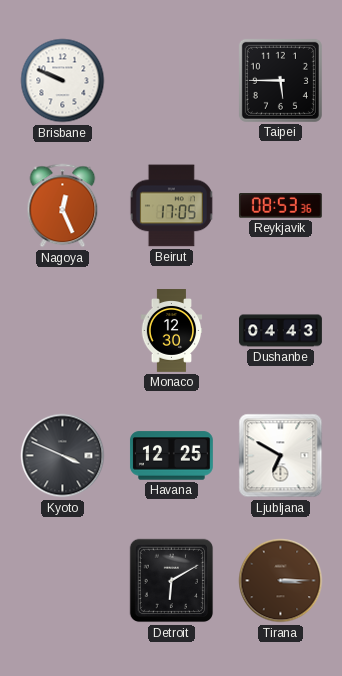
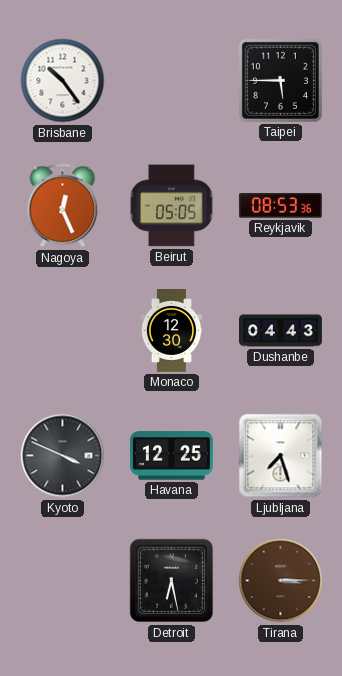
Brisbane: 9:49 -> 10:24 (63, 81)
Beirut: 17:05 -> 05:05 (171, 206)
Ljubljana: 6:50 -> 7:27 (281, 456)
Detroit: 6:10 -> 6:28 (172, 581)
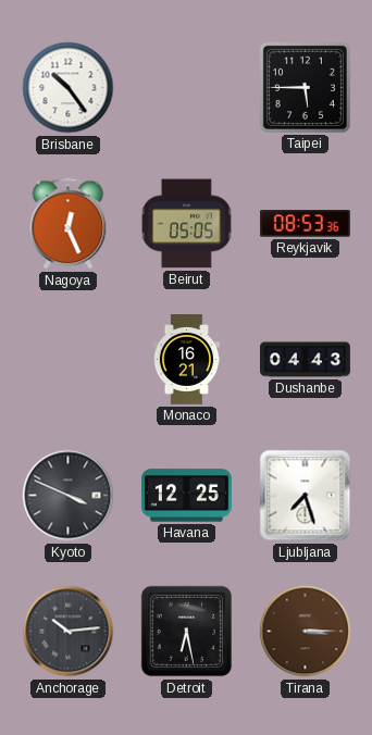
Monaco: 12:30 -> 16:21 (187, 360)
Anchorage: none -> 10:14 (69, 632)
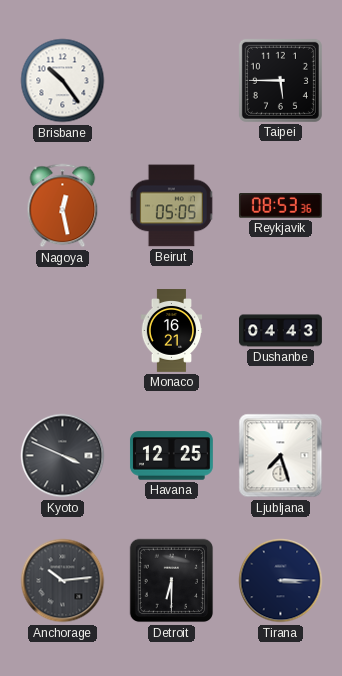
Nagoya: 12:26 -> 12:28 (63, 206)
Detroit: 6:28 -> 6:30 (172, 581)
Tirana dial: brown -> navy (281, 581)
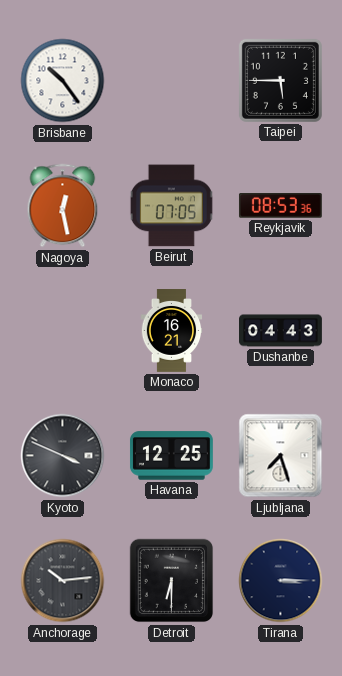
Beirut: 05:05 -> 07:05 (171, 206)
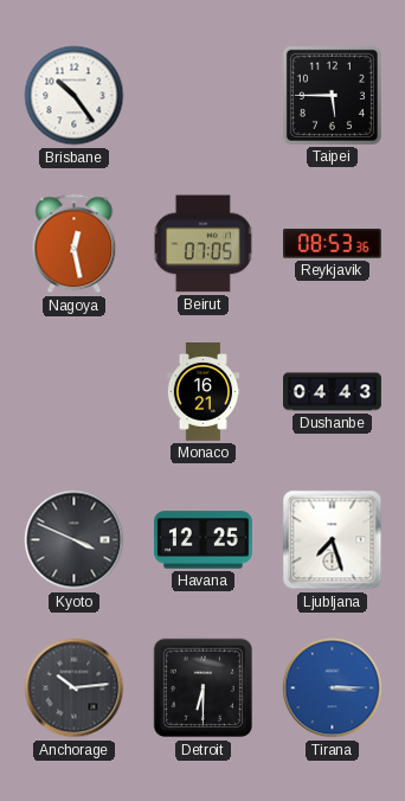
Tirana dial: navy -> blue (333, 688)
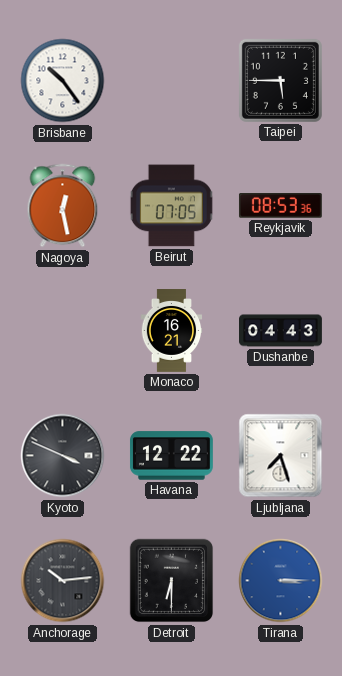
Havana: 12:25 -> 12:22 (171, 456)
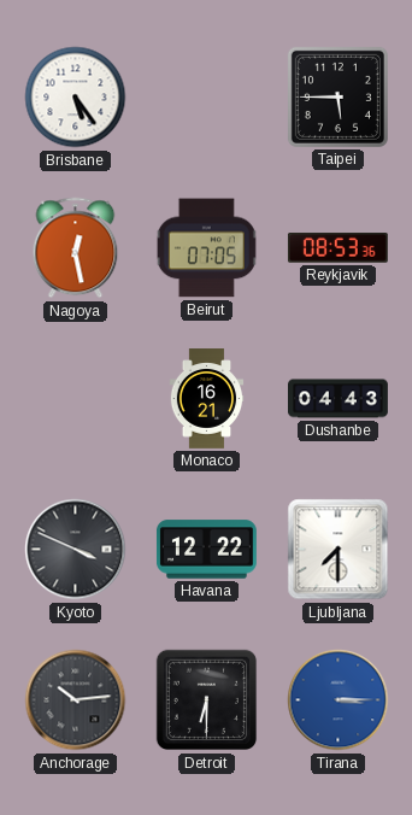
Brisbane: 10:24 -> 5:24 (76, 98)
Ljubljana: 7:27 -> 7:30 (339, 550)
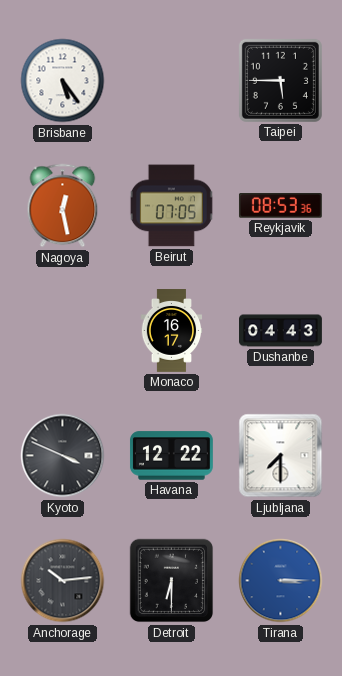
Monaco: 16:21 -> 16:17 (172, 331)
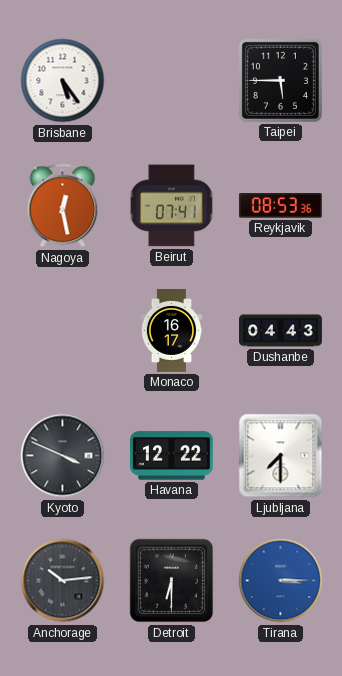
Beirut: 07:05 -> 07:41 (171, 206)
